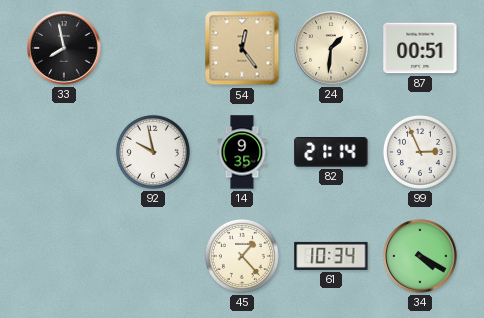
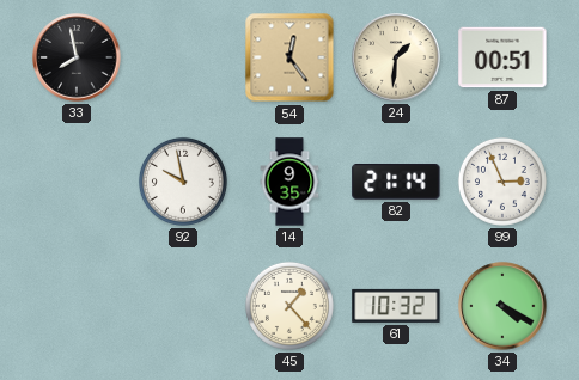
61: 10:34 -> 10:32 (396, 306)
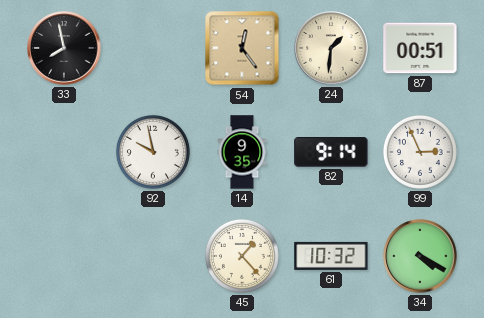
82: 21:14 -> 9:14 (331, 152)
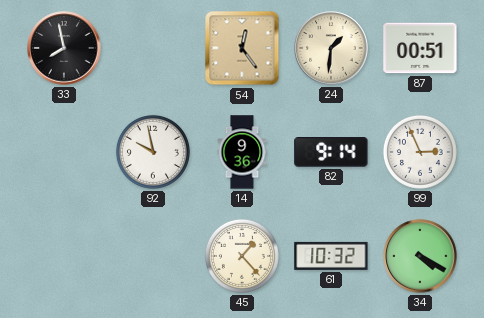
14: 9:35 -> 9:36 (242, 152)
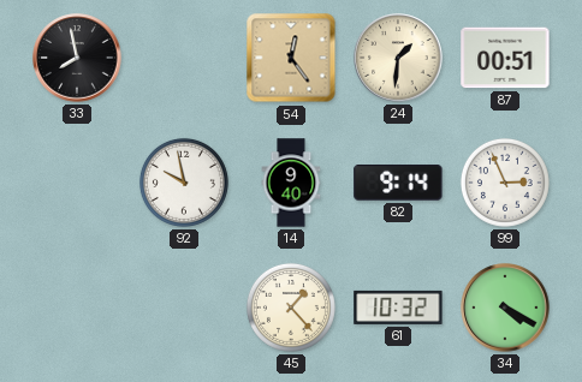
14: 9:36 -> 9:40 (291, 183)
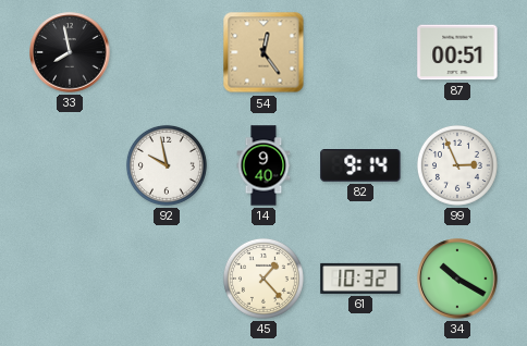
24: 1:31 -> none (398, 58)
34: 4:20 -> 10:20 (457, 279)
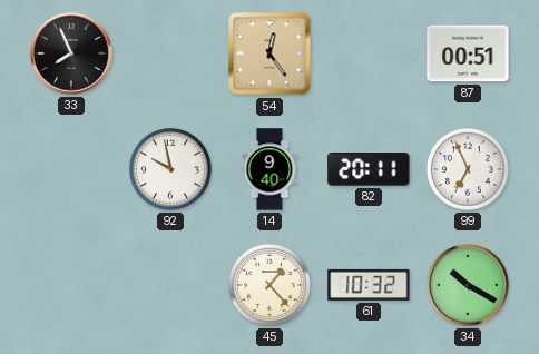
33: 7:58 -> 7:56 (71, 53)
82: 9:14 -> 20:11 (369, 169)
99: 2:56 -> 6:56 (468, 169)
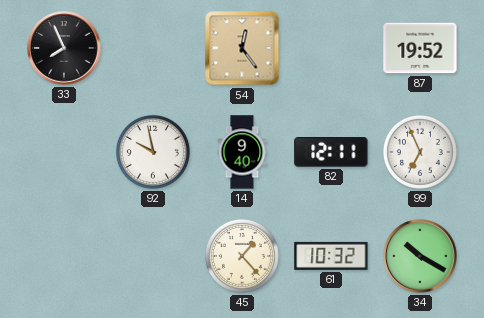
87: 00:51 -> 19:52 (420, 48)
82: 20:11 -> 12:11 (331, 152)
